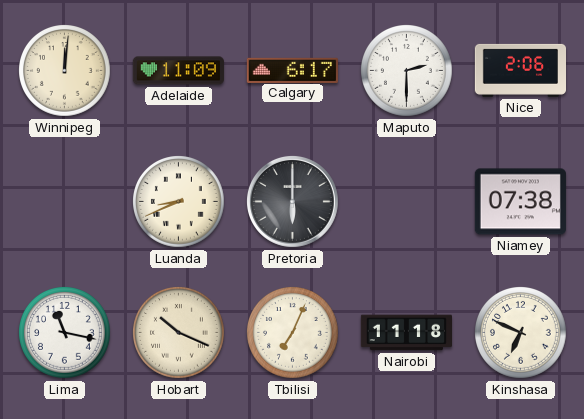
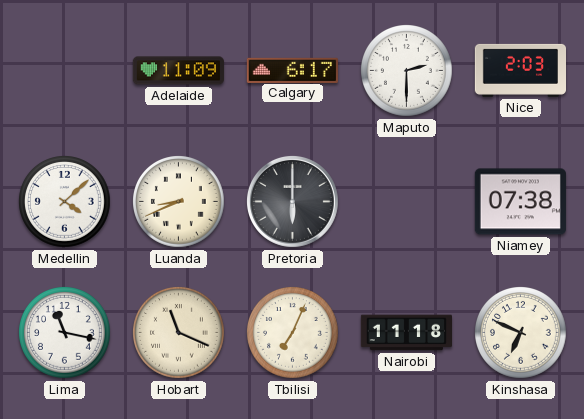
Winnipeg: 12:01 -> none (65, 71)
Nice: 2:06 -> 2:03 (520, 70)
Medellin: none -> 4:08 (65, 202)
Hobart: 10:19 -> 11:19 (179, 333)
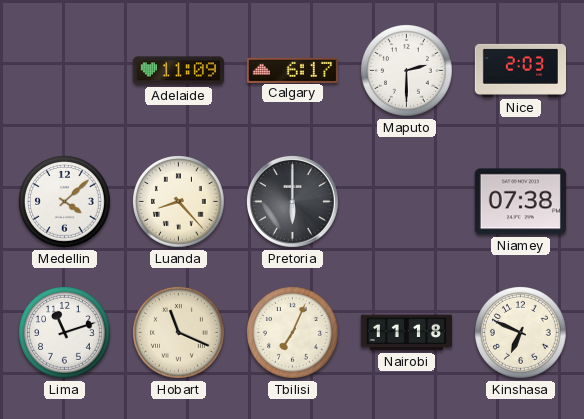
Luanda: 8:41 -> 8:23 (179, 202)
Lima: 11:17 -> 11:12 (65, 333)
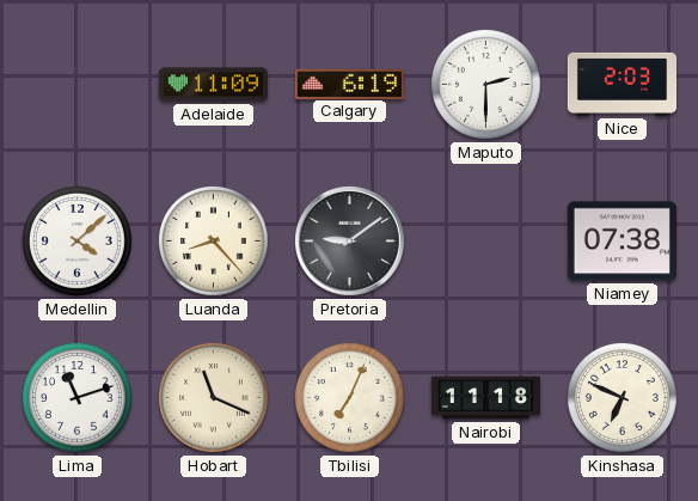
Calgary: 6:17 -> 6:19 (349, 84)
Pretoria: 6:00 -> 9:09 (349, 240)
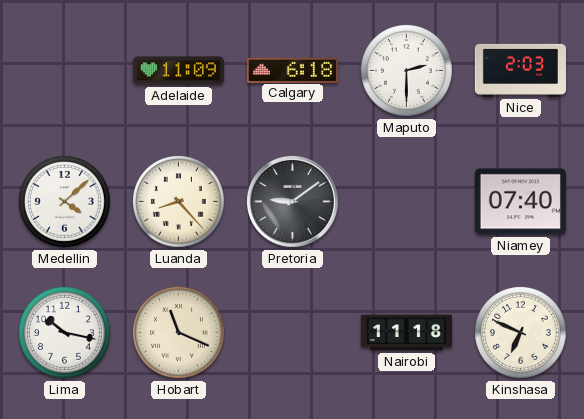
Calgary: 6:19 -> 6:18 (292, 70)
Niamey: 07:38 -> 07:40 (520, 202)
Lima: 11:12 -> 10:17 (65, 333)
Tbilisi: 7:04 -> none (350, 398)
